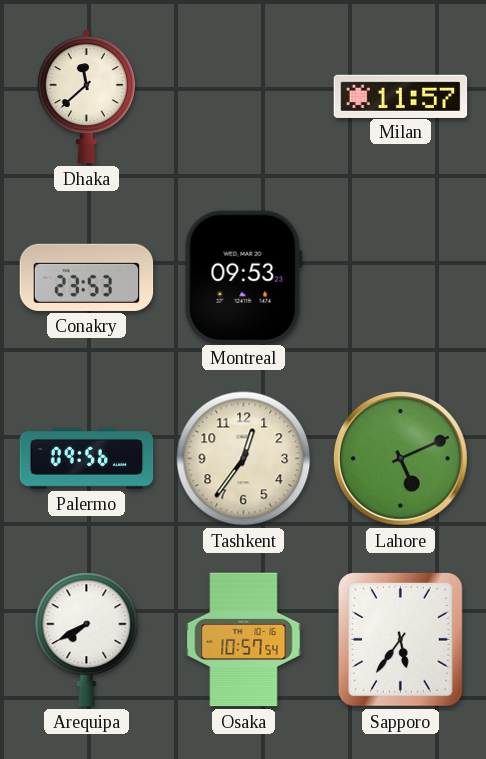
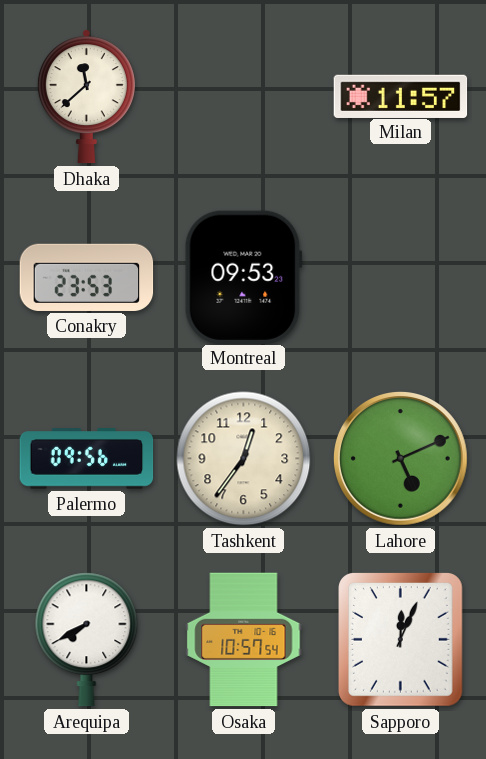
Sapporo: 5:36 -> 12:04 (401, 640)
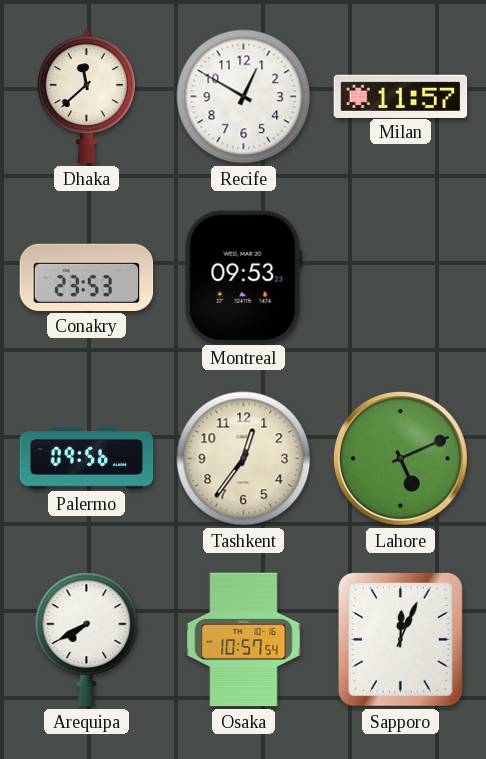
Recife: none -> 12:50 (244, 97)
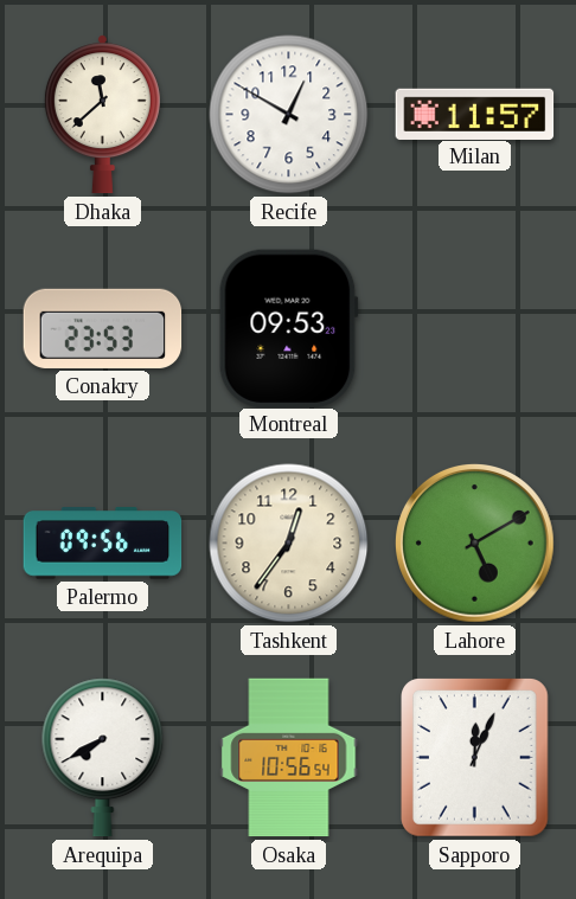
Lahore: 5:11 -> 5:10 (475, 544)
Osaka: 10:57 -> 10:56 (289, 758)
